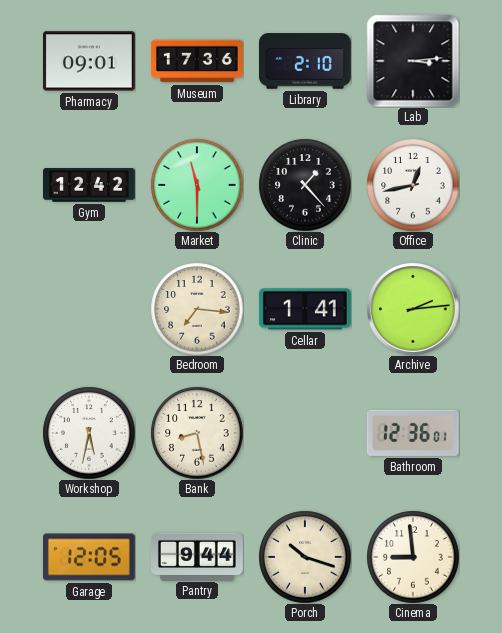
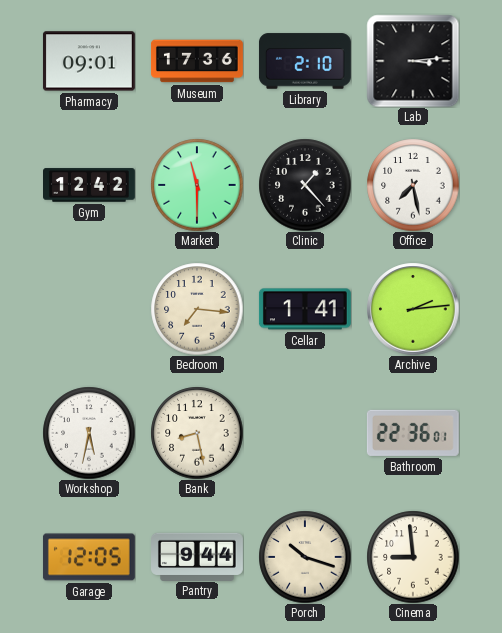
Office: 12:43 -> 7:28 (413, 185)
Bathroom: 12:36 -> 22:36 (413, 433)
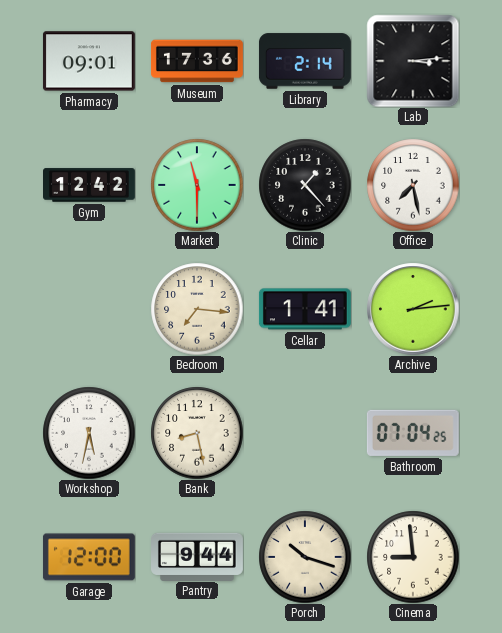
Library: 2:10 -> 2:14 (305, 61)
Bathroom: 22:36 -> 07:04 (413, 433)
Garage: 12:05 -> 12:00 (89, 557)
